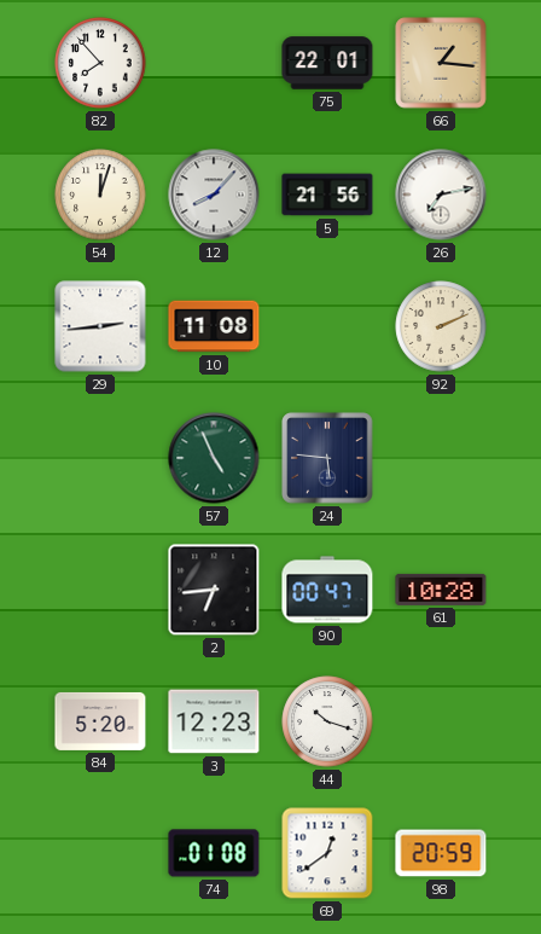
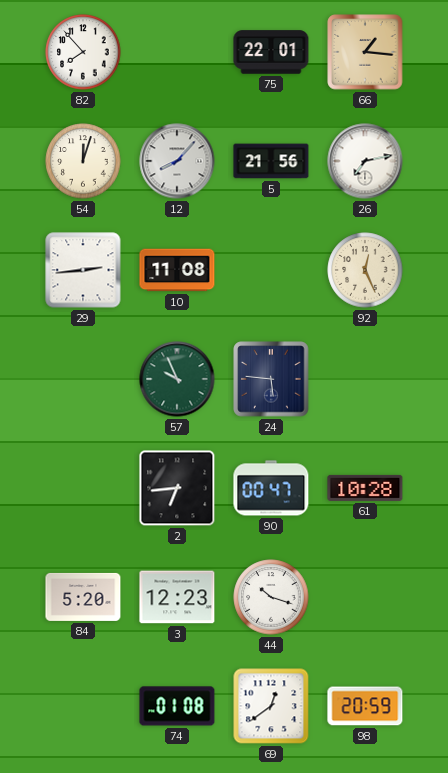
92: 2:11 -> 12:26 (365, 270)
57: 4:56 -> 9:56 (177, 379)
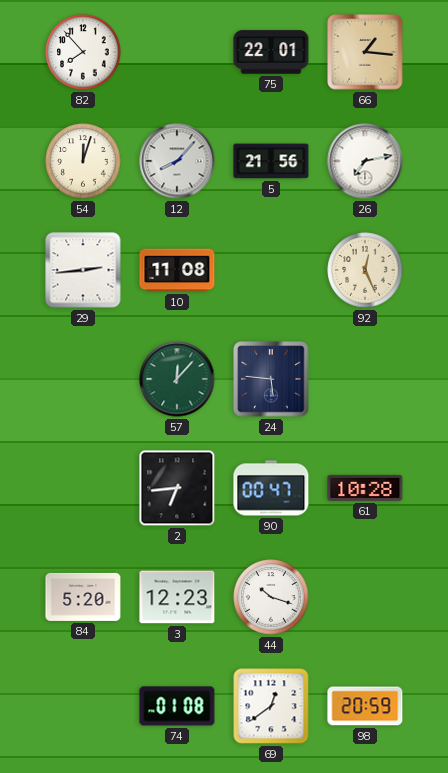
57: 9:56 -> 12:07 (177, 379)
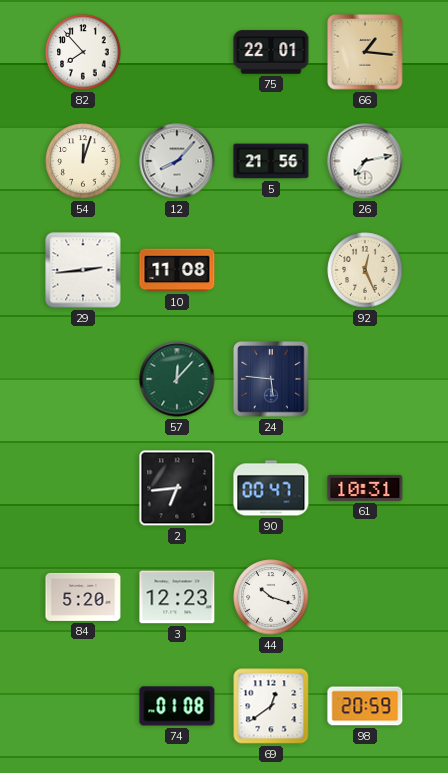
61: 10:28 -> 10:31 (365, 488)
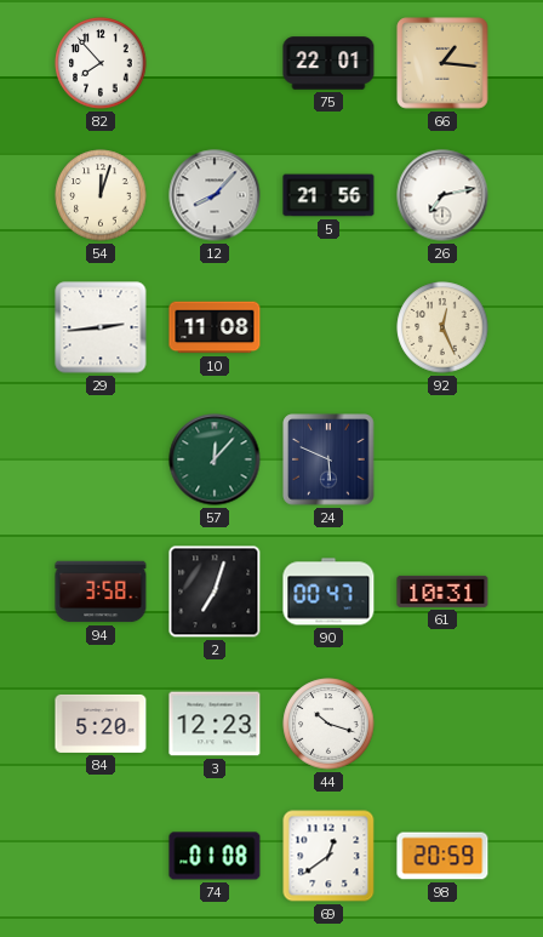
24: 5:46 -> 5:49 (328, 459)
94: none -> 3:58 (101, 592)
2: 6:44 -> 7:03 (215, 592)
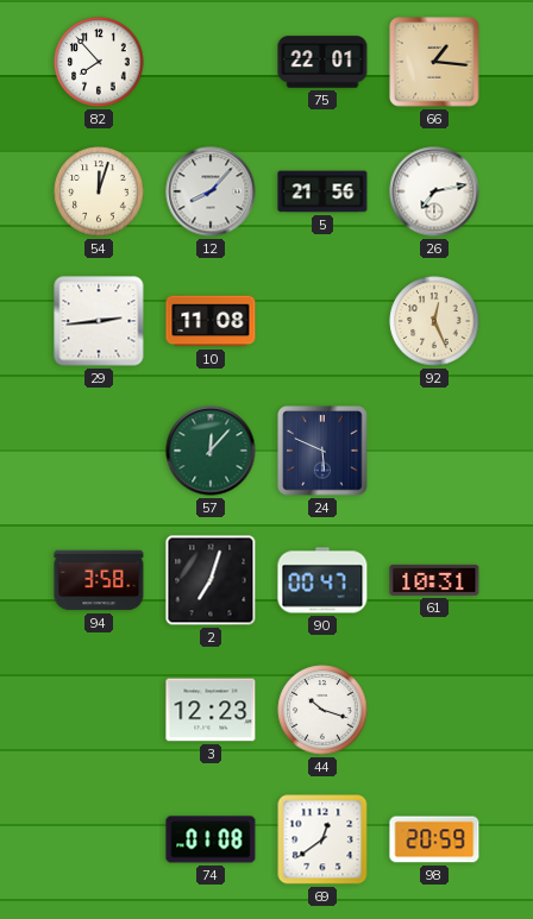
84: 5:20 -> none (101, 724)
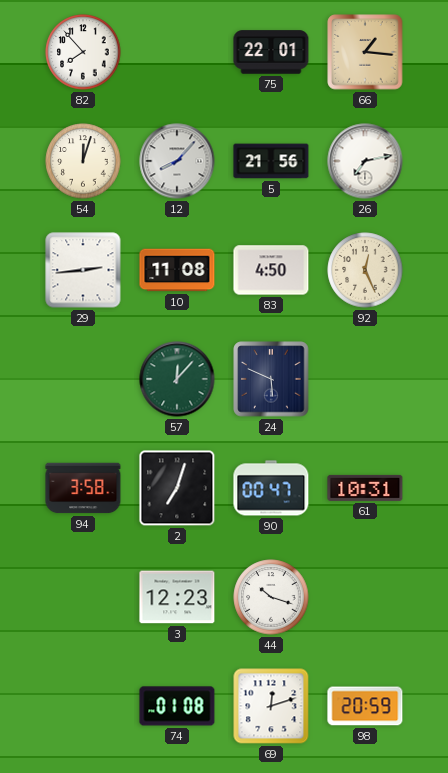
83: none -> 4:50 (271, 270)
69: 12:39 -> 12:12 (271, 706)
